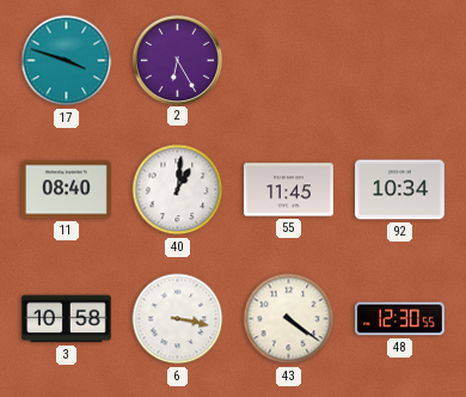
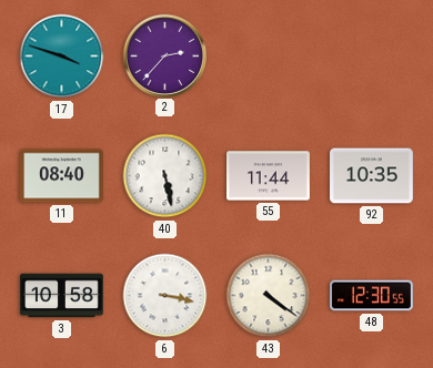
2: 6:25 -> 2:37 (164, 55)
40: 1:01 -> 5:28 (165, 176)
55: 11:45 -> 11:44 (269, 176)
92: 10:34 -> 10:35 (372, 176)
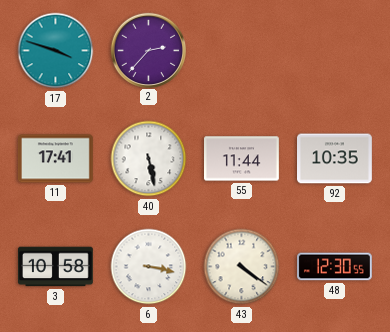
11: 08:40 -> 17:41 (56, 159)
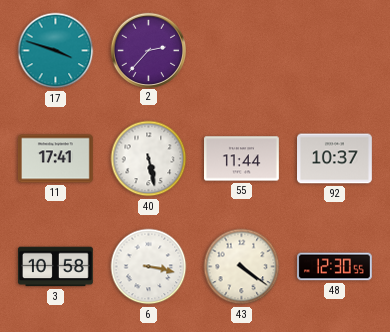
92: 10:35 -> 10:37 (335, 159)
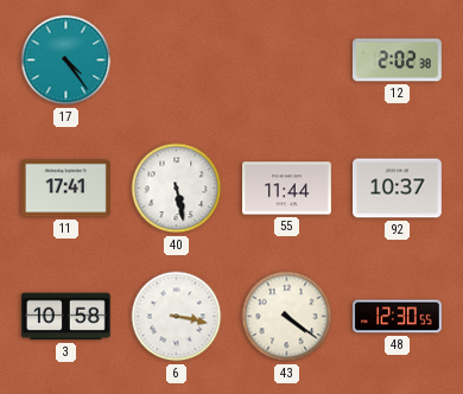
17: 3:48 -> 4:24 (66, 61)
2: 2:37 -> none (148, 50)
12: none -> 2:02 (397, 61)
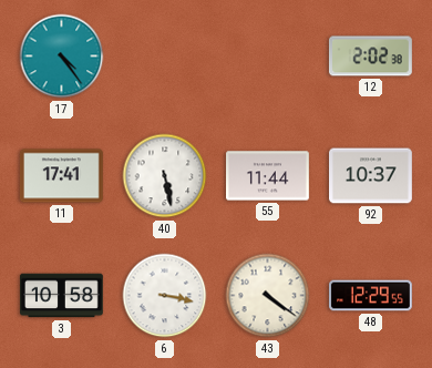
48: 12:30 -> 12:29 (371, 296)
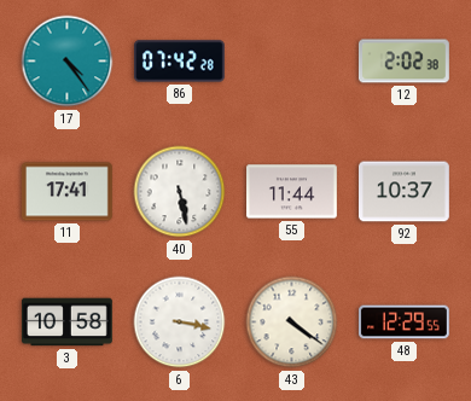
86: none -> 07:42 (180, 62)
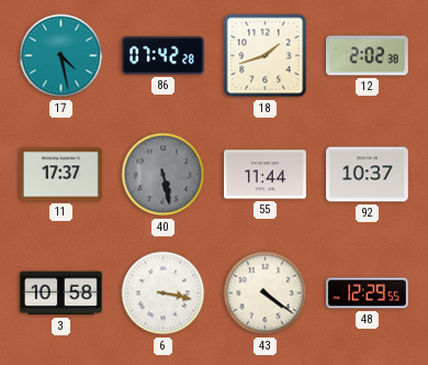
17: 4:24 -> 4:28 (61, 56)
18: none -> 1:42 (266, 56)
11: 17:41 -> 17:37 (61, 175)
40 dial: white -> grey (164, 175)
